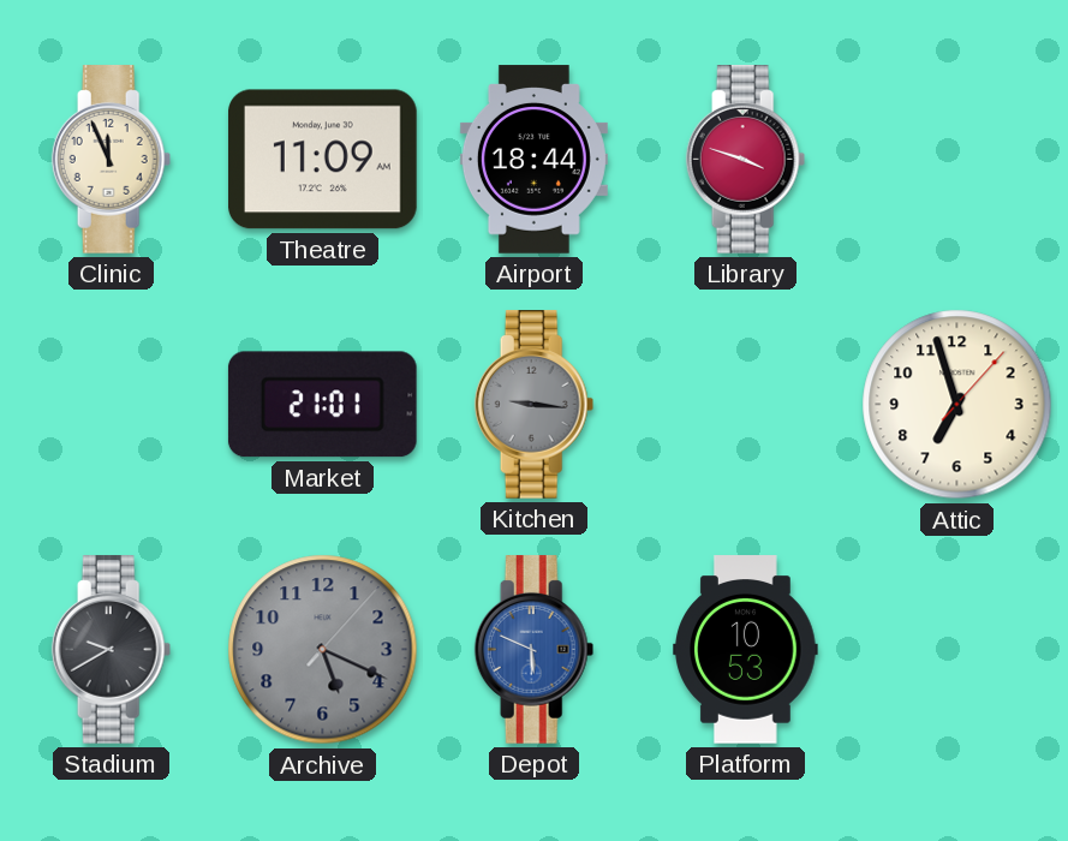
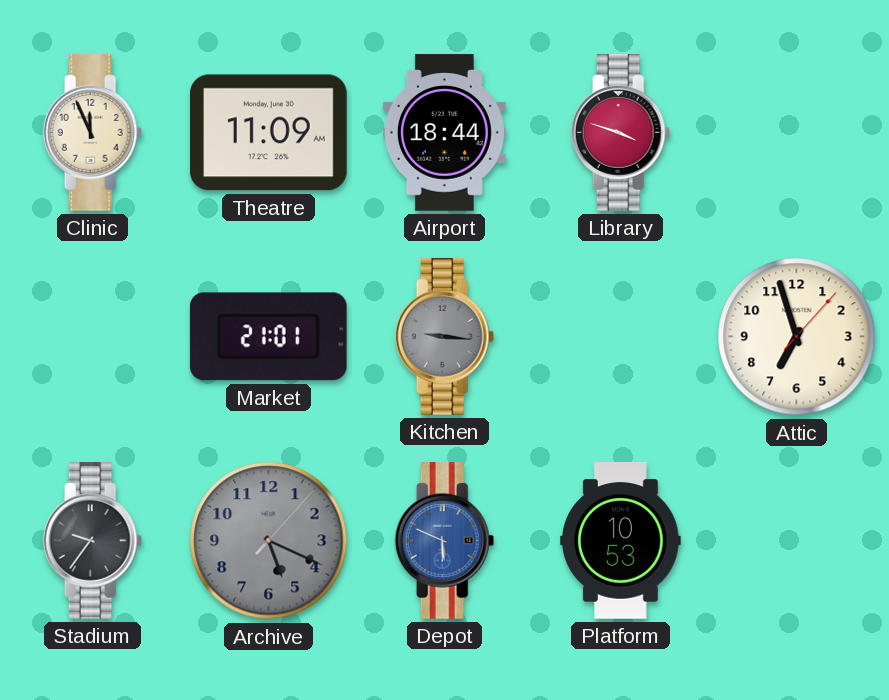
Stadium: 9:40 -> 9:36 (93, 541)
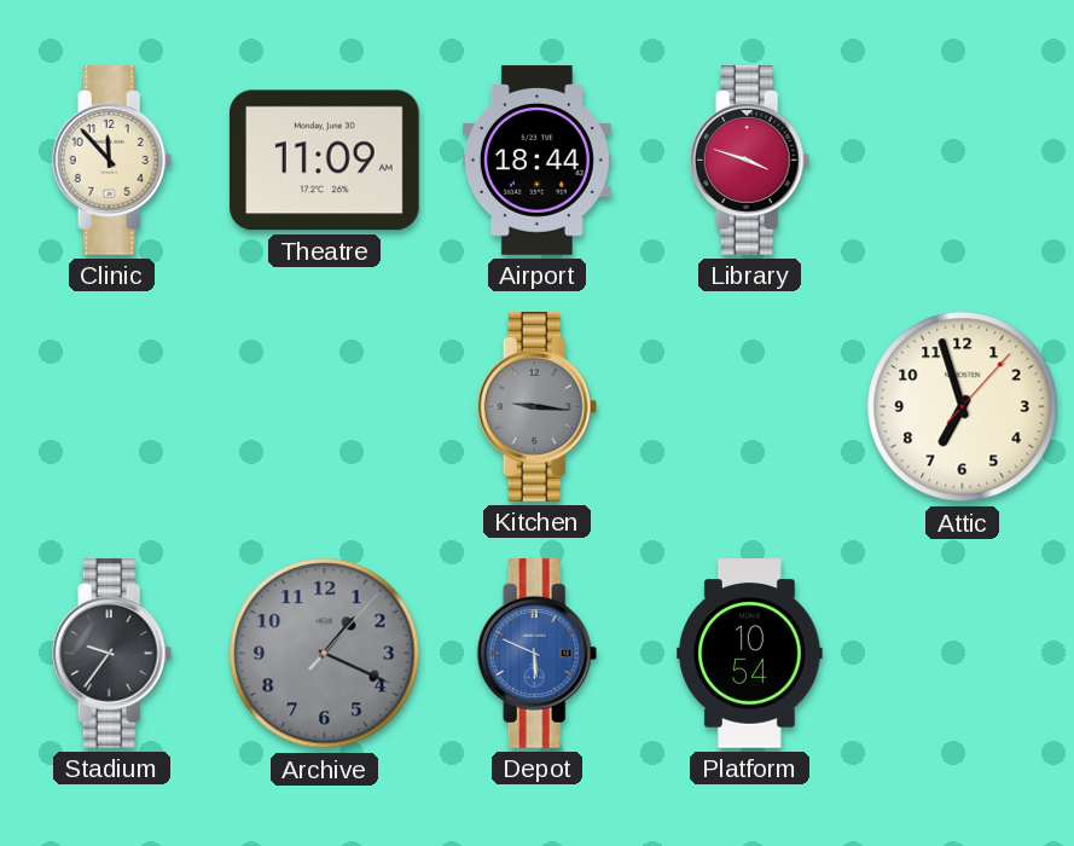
Clinic: 11:56 -> 11:53 (112, 161)
Market: 21:01 -> none (268, 337)
Archive: 5:19 -> 1:19 (325, 654)
Platform: 10:53 -> 10:54 (750, 654)
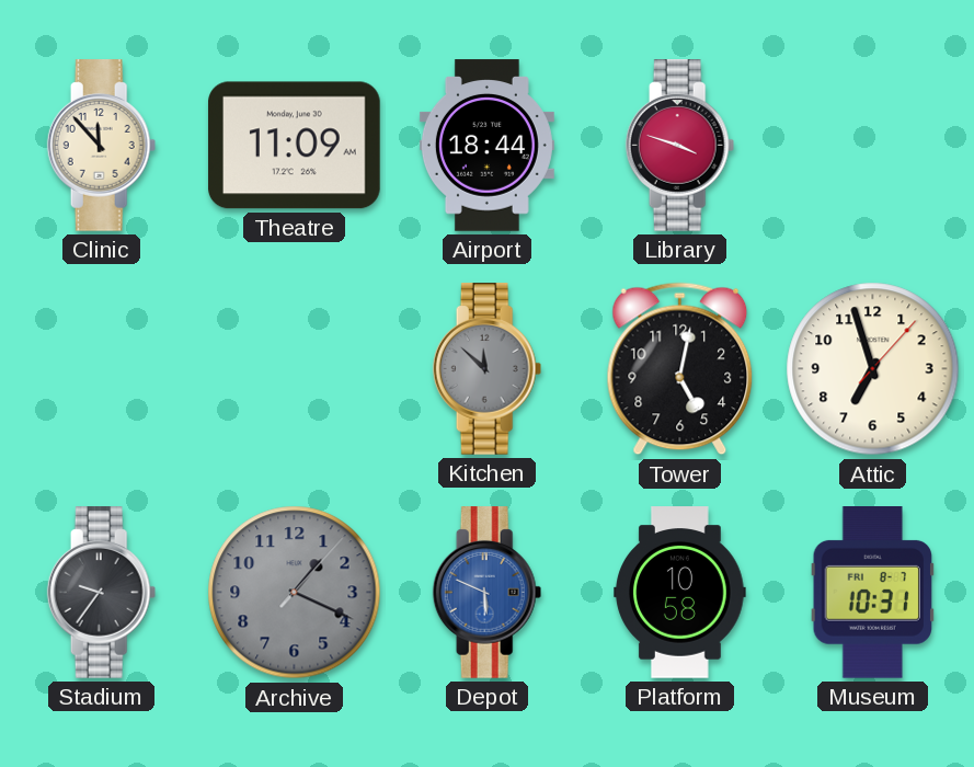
Kitchen: 9:16 -> 11:52 (488, 369)
Tower: none -> 5:02 (680, 369)
Platform: 10:54 -> 10:58 (680, 593)
Museum: none -> 10:31 (872, 593)
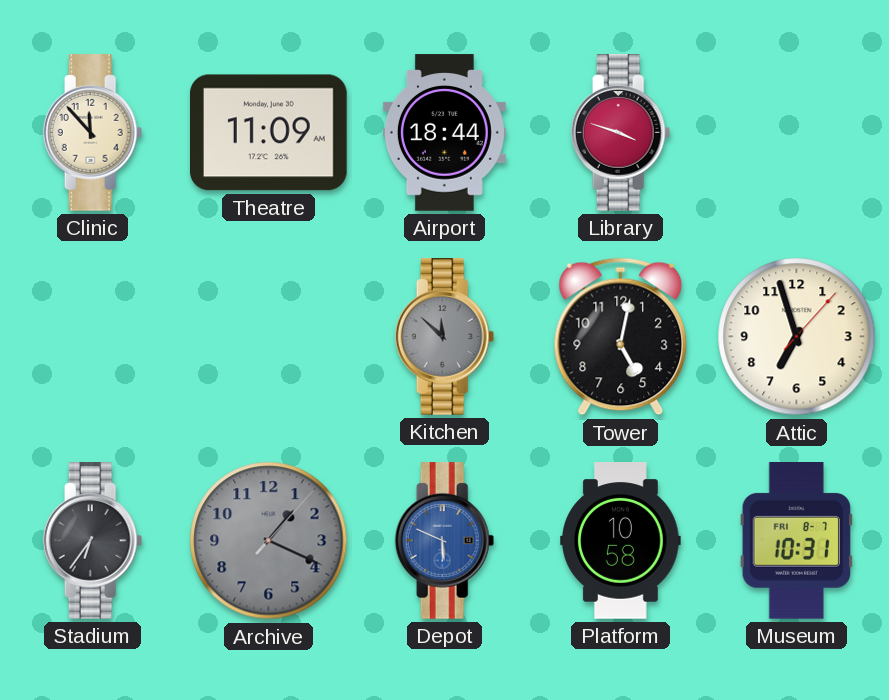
Stadium: 9:36 -> 6:36 (93, 541)
